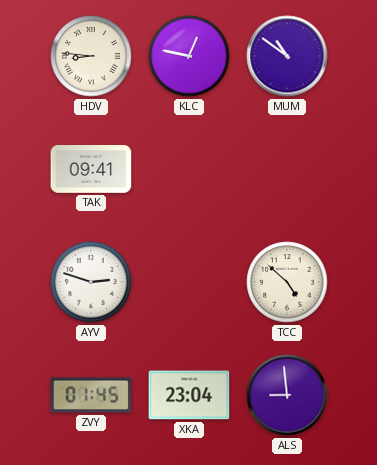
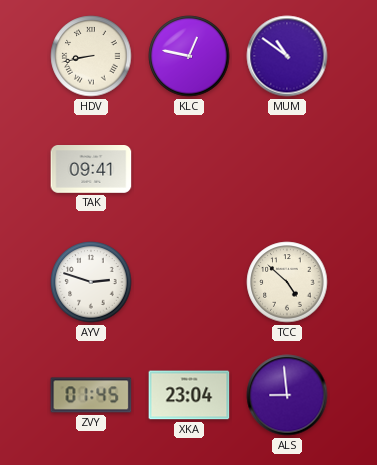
HDV: 8:46 -> 8:43 (91, 56)
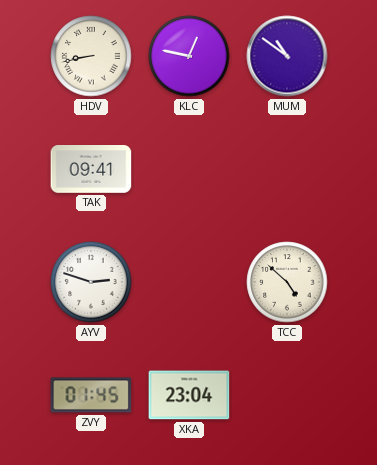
ALS: 8:59 -> none (287, 395)
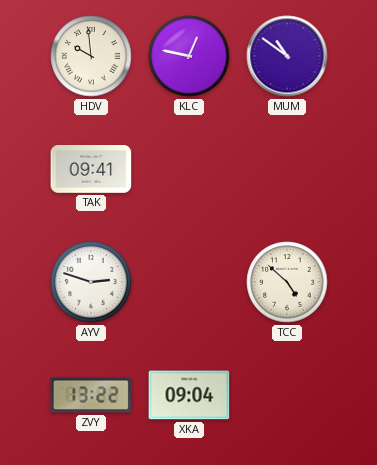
HDV: 8:43 -> 9:59 (91, 56)
ZVY: 01:45 -> 13:22 (91, 395)
XKA: 23:04 -> 09:04 (189, 395)
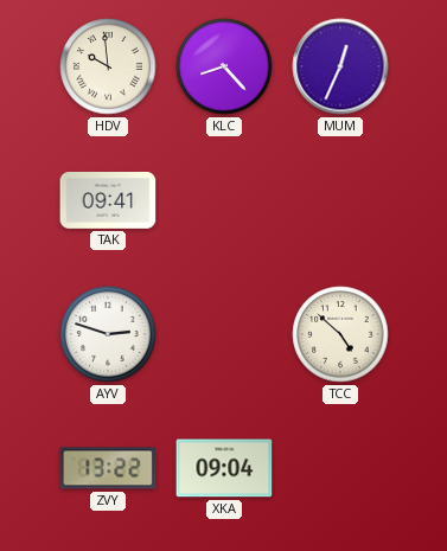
KLC: 12:47 -> 8:23 (224, 66)
MUM: 10:51 -> 12:34 (340, 66)
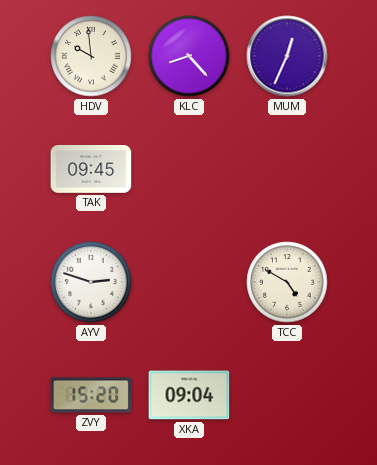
TAK: 09:41 -> 09:45 (91, 170)
TCC: 4:52 -> 4:50 (287, 282)
ZVY: 13:22 -> 15:20 (91, 395)
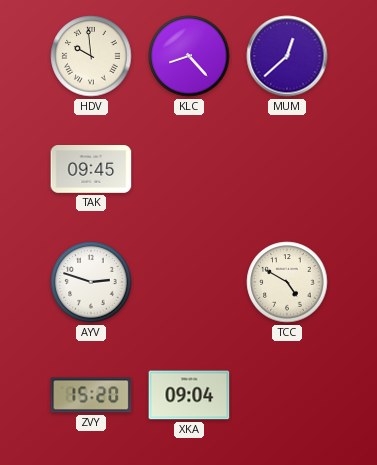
MUM: 12:34 -> 12:38 (287, 56)
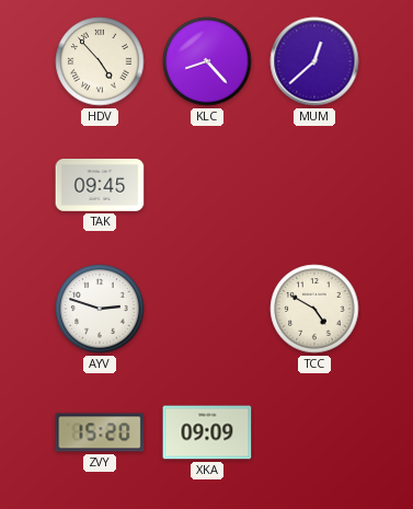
HDV: 9:59 -> 4:53 (100, 61)
XKA: 09:04 -> 09:09 (207, 432)
